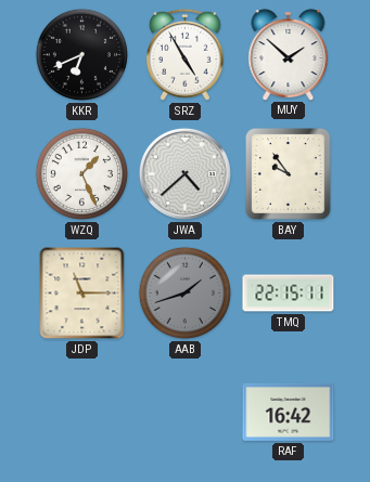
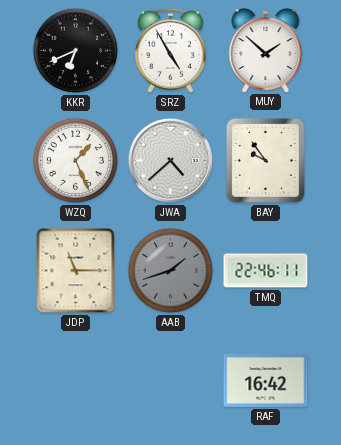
TMQ: 22:15 -> 22:46 (266, 271)
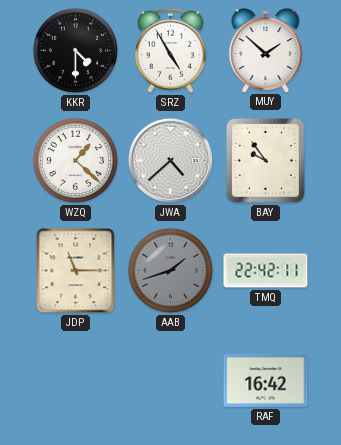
KKR: 6:41 -> 4:30 (75, 50)
WZQ: 1:26 -> 1:22 (75, 160)
TMQ: 22:46 -> 22:42 (266, 271)
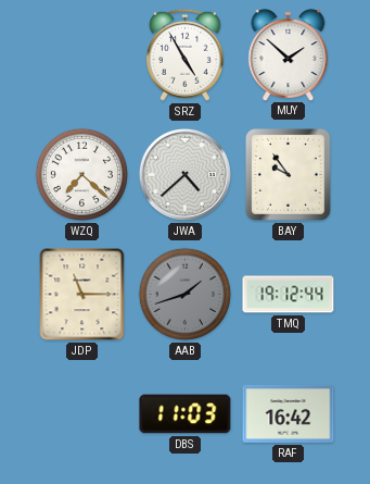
KKR: 4:30 -> none (75, 50)
WZQ: 1:22 -> 7:22 (81, 174)
TMQ: 22:42 -> 19:12 (289, 295)
DBS: none -> 11:03 (186, 414)
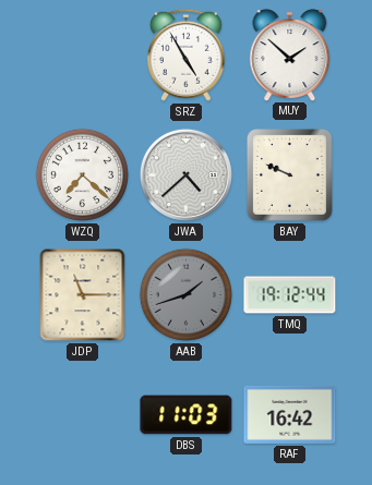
BAY: 9:54 -> 9:49 (290, 175)
